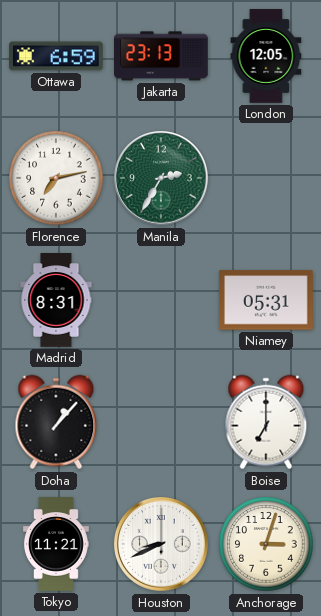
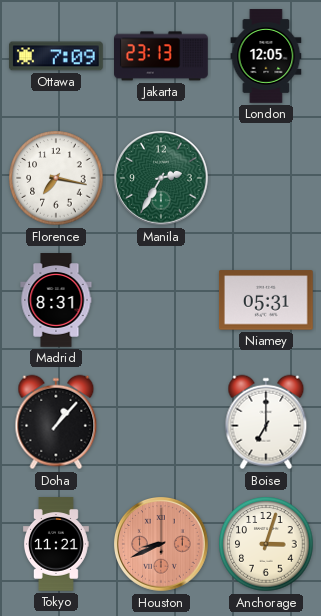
Ottawa: 6:59 -> 7:09 (57, 56)
Florence: 7:13 -> 7:17 (56, 178)
Houston dial: white -> salmon (161, 544)
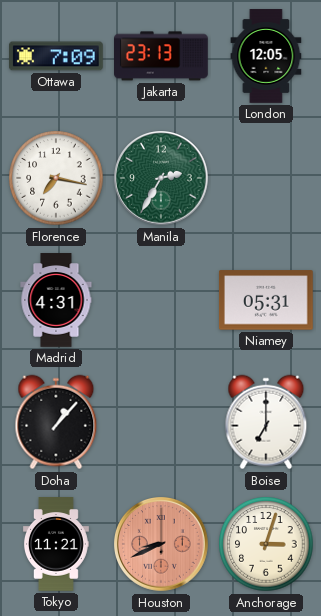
Madrid: 8:31 -> 4:31 (56, 300)
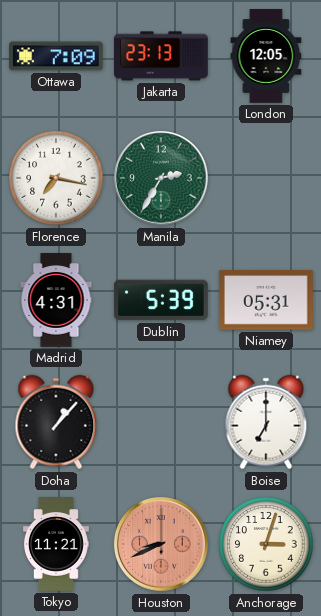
Dublin: none -> 5:39 (161, 300)
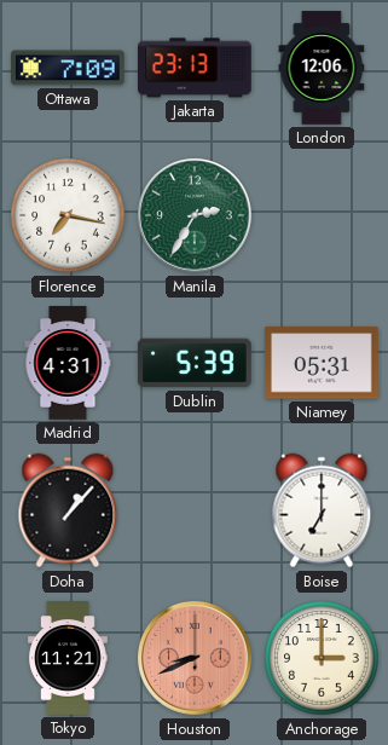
London: 12:05 -> 12:06 (322, 68)
Anchorage: 3:03 -> 3:00 (322, 658)
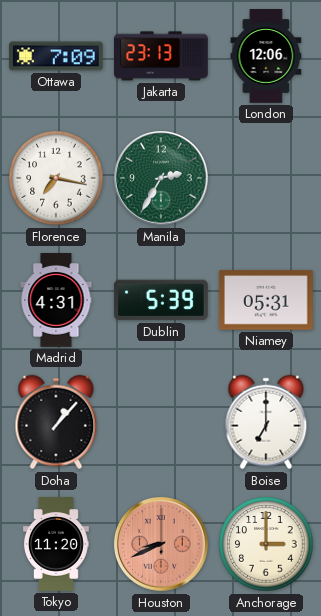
Tokyo: 11:21 -> 11:20 (56, 544)
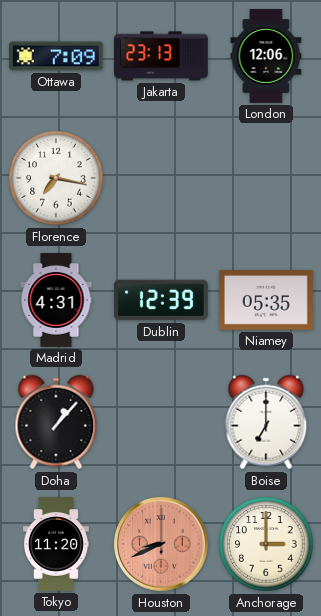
Manila: 2:35 -> none (161, 178)
Dublin: 5:39 -> 12:39 (161, 300)
Niamey: 05:31 -> 05:35 (266, 300)
